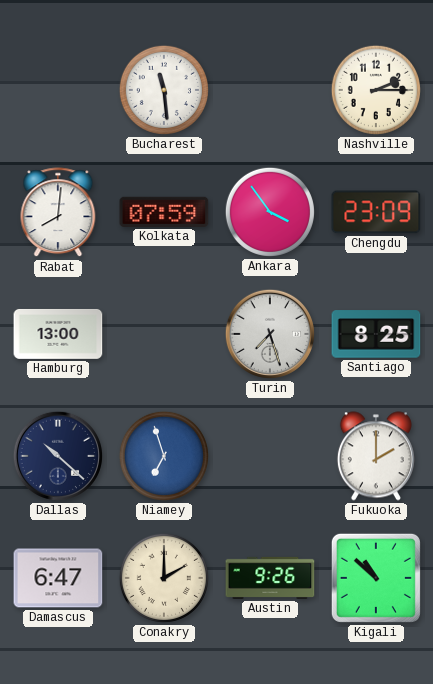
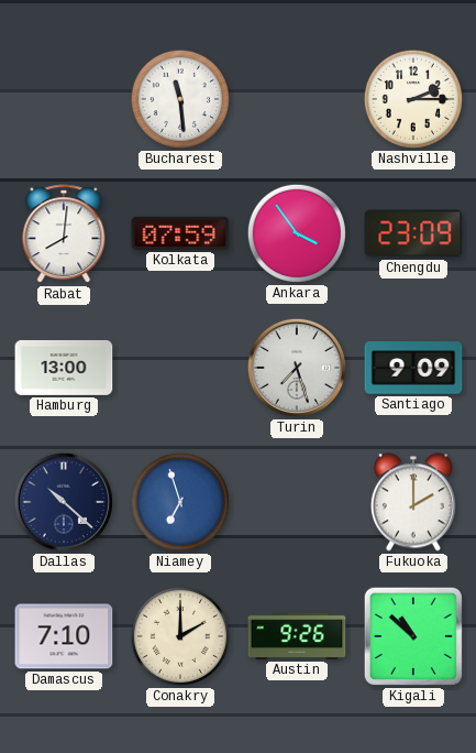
Santiago: 8:25 -> 9:09 (413, 368)
Damascus: 6:47 -> 7:10 (64, 636)
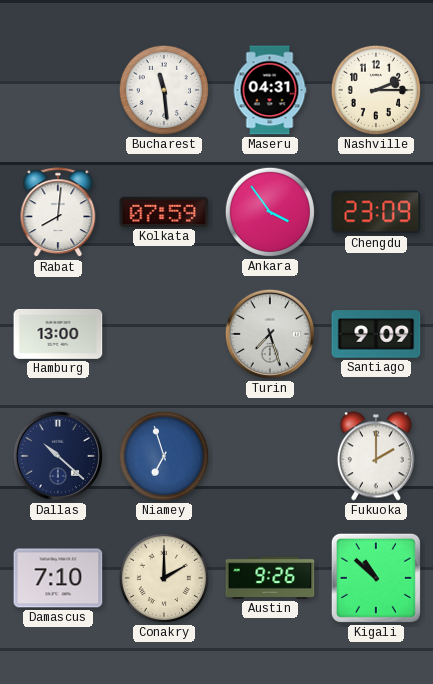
Maseru: none -> 04:31 (270, 90)
